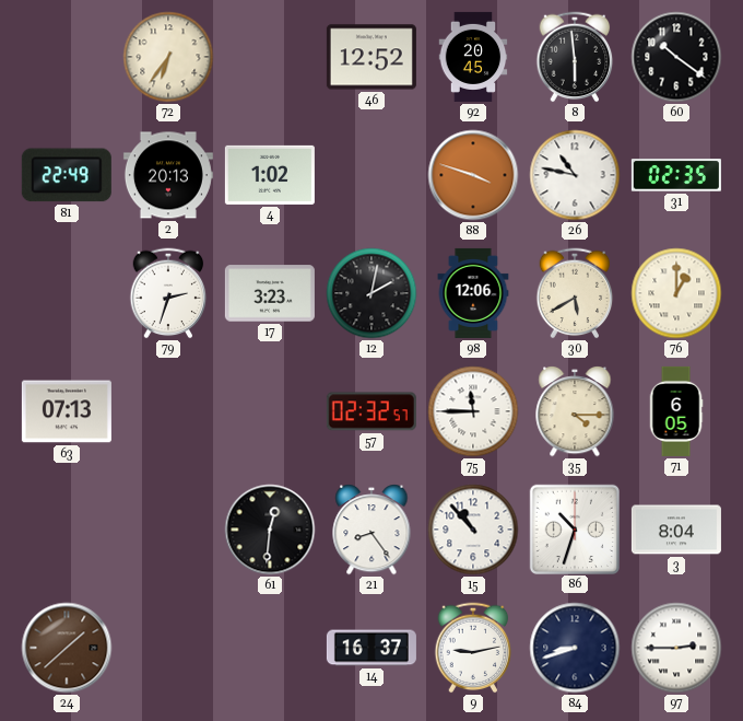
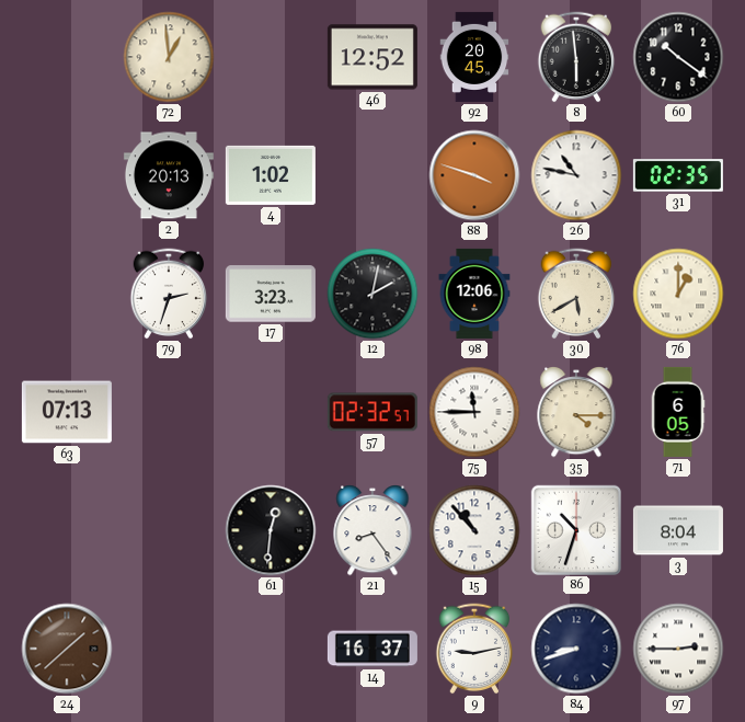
72: 6:36 -> 12:59 (169, 57)
81: 22:49 -> none (67, 175)
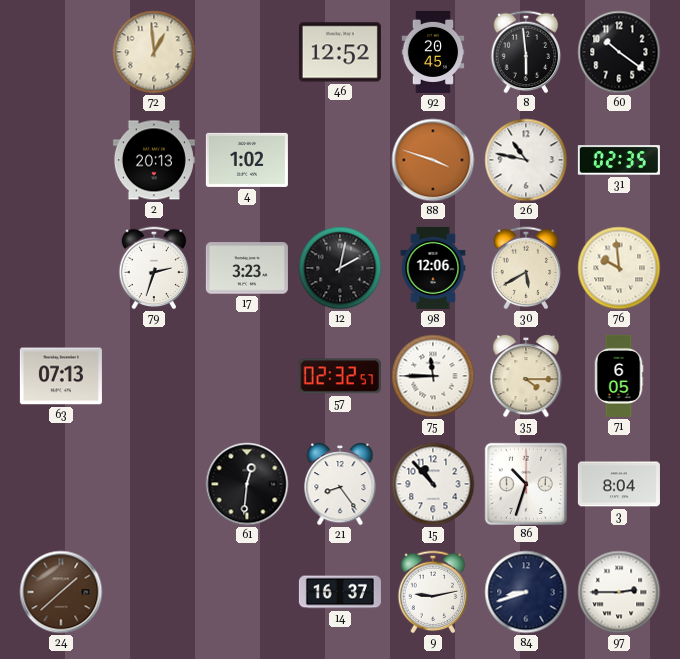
76: 1:00 -> 9:59 (619, 268)
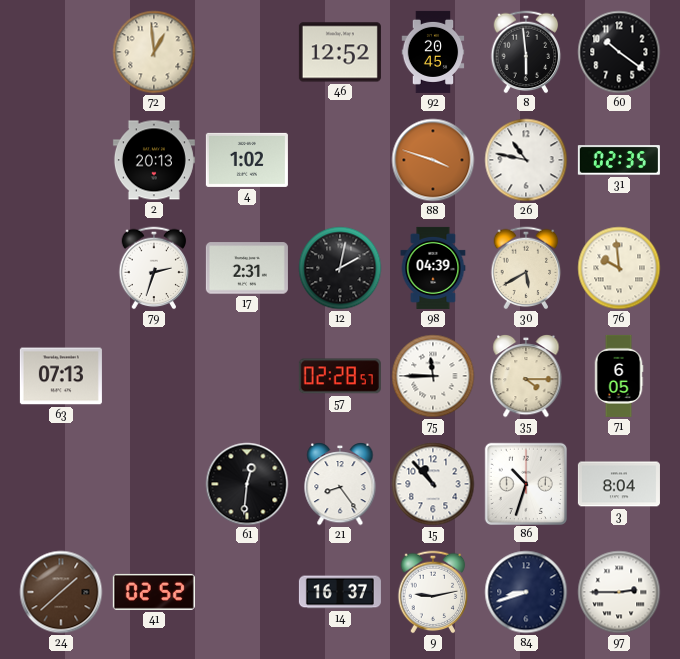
17: 3:23 -> 2:31 (247, 268)
98: 12:06 -> 04:39 (433, 268)
57: 02:32 -> 02:28 (340, 376)
41: none -> 02:52 (154, 592)
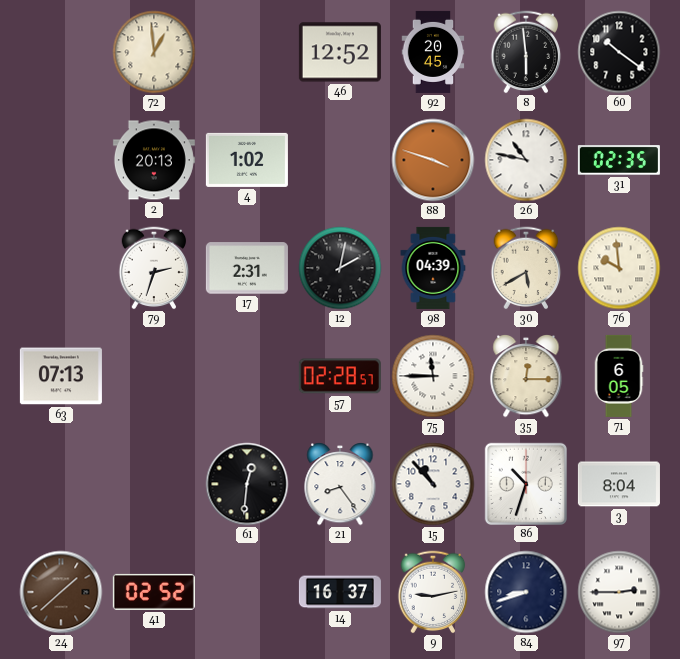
35: 4:15 -> 12:15 (526, 377)
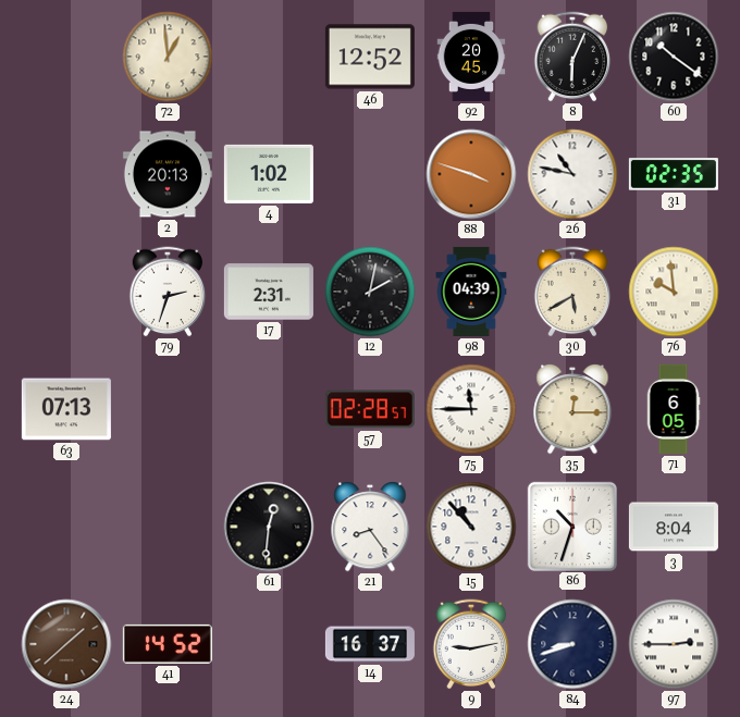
8: 5:59 -> 6:04 (572, 57)
41: 02:52 -> 14:52 (168, 644)
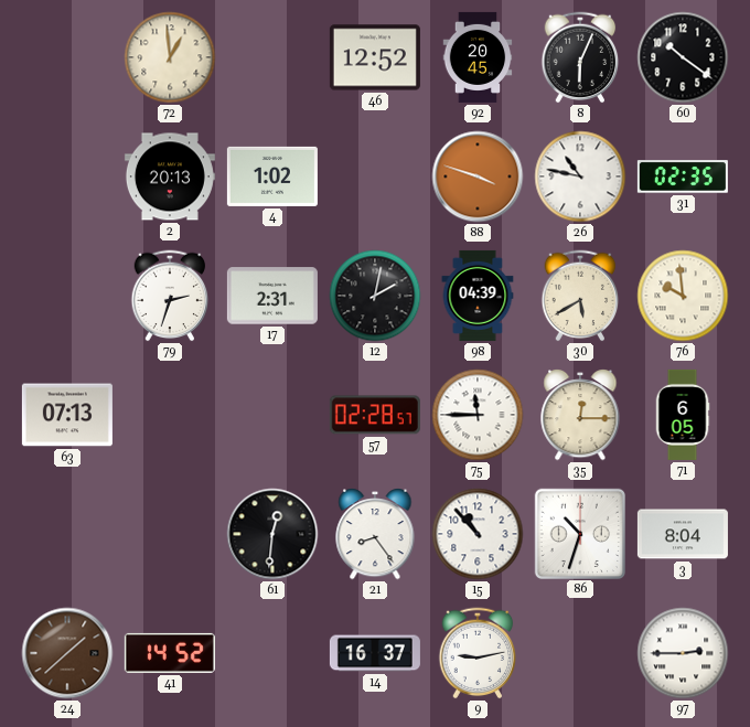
84: 8:42 -> none (572, 644)
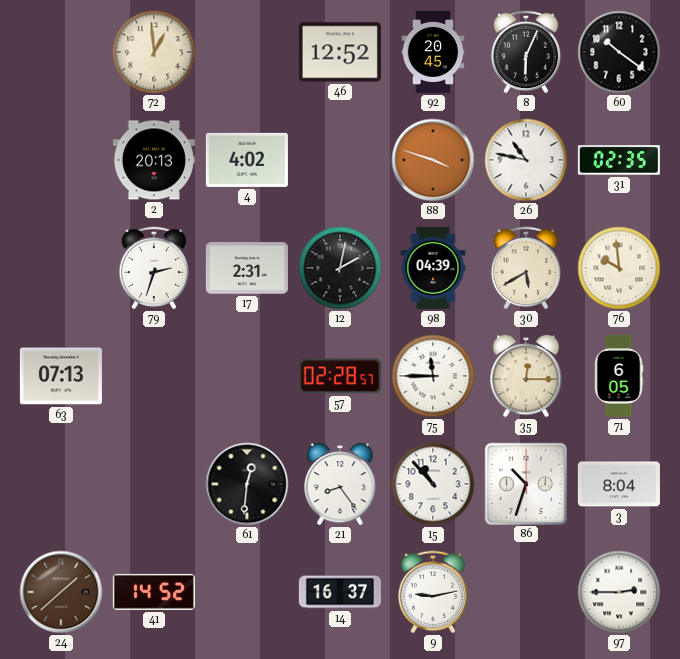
4: 1:02 -> 4:02 (247, 160)
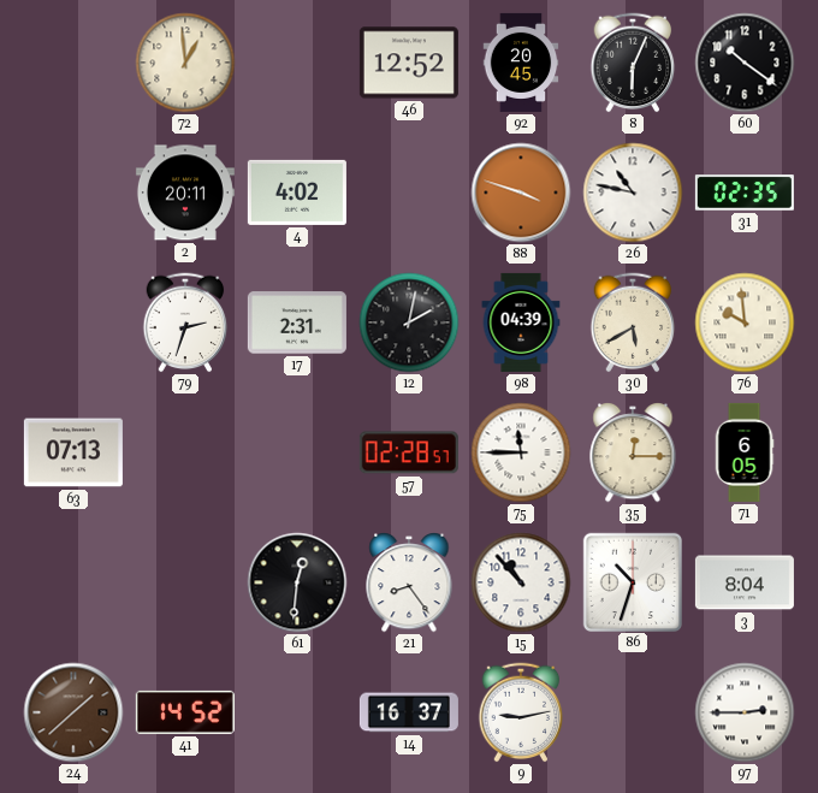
2: 20:13 -> 20:11 (185, 193)
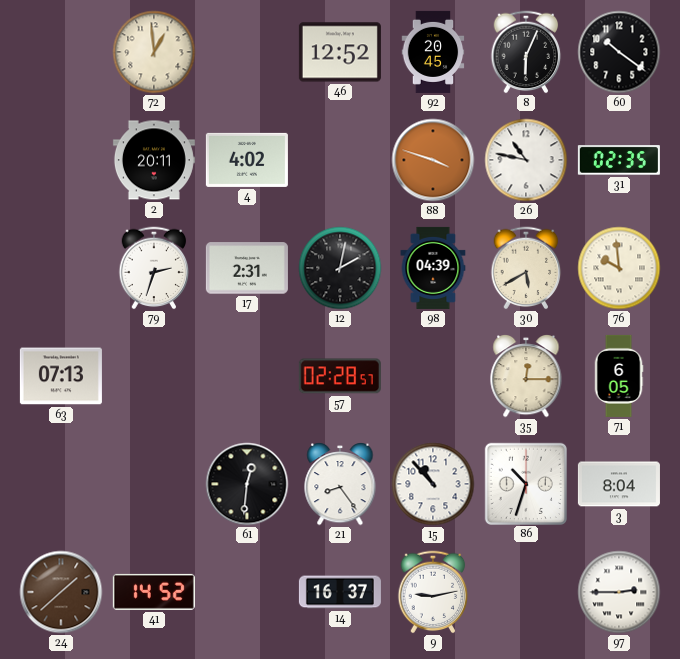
75: 11:45 -> none (521, 452)
